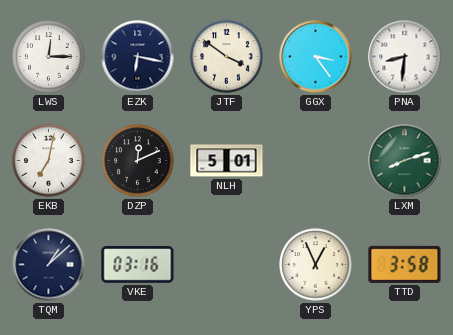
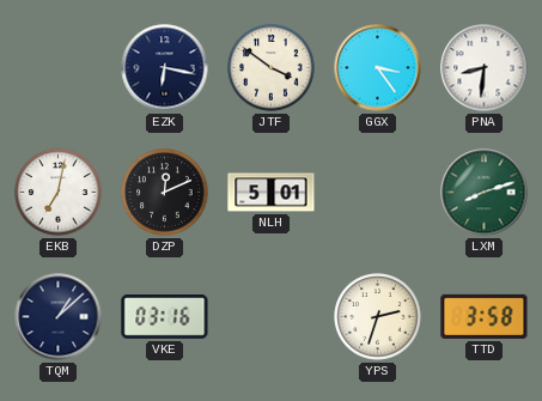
LWS: 12:15 -> none (49, 57)
YPS: 12:56 -> 2:33 (378, 317)
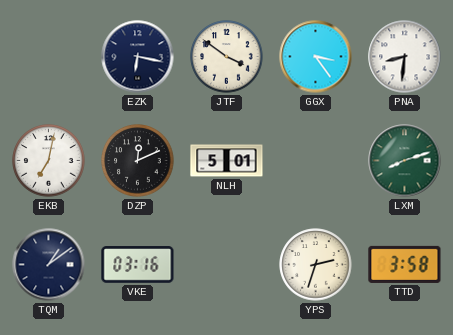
TQM: 1:08 -> 1:09 (49, 265)
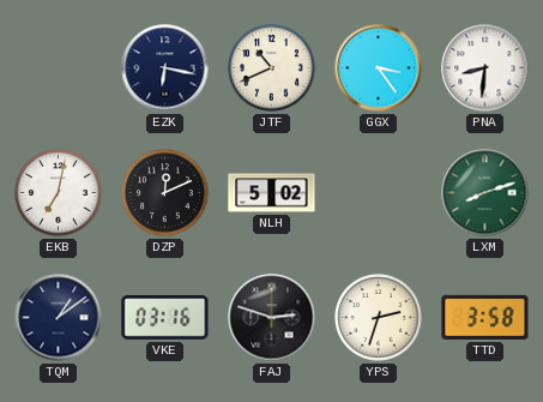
JTF: 3:51 -> 10:41 (272, 68)
NLH: 5:01 -> 5:02 (272, 193)
FAJ: none -> 2:48 (272, 318)
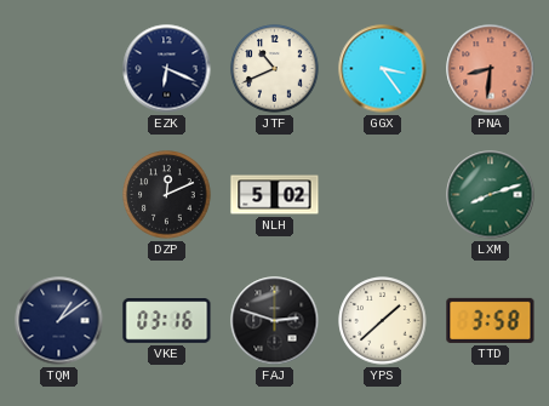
EZK: 6:17 -> 6:19 (167, 69)
PNA dial: white -> salmon (491, 69)
EKB: 7:02 -> none (59, 193)
YPS: 2:33 -> 1:38 (383, 321)
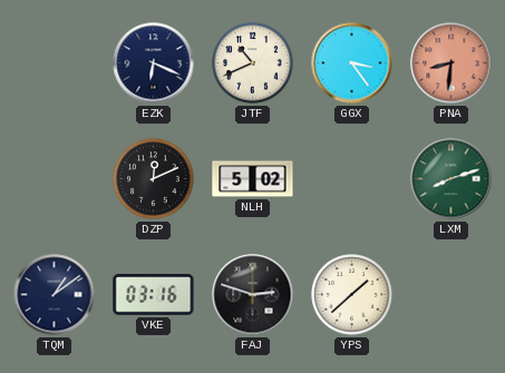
TTD: 3:58 -> none (491, 320)
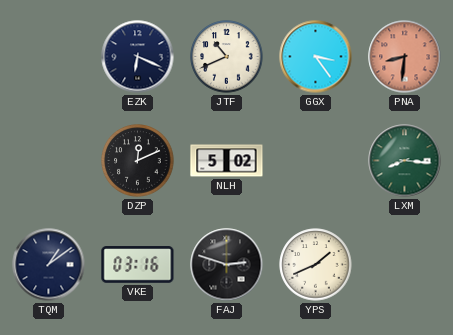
LXM: 8:12 -> 8:16 (405, 161)
YPS: 1:38 -> 1:41 (316, 265)
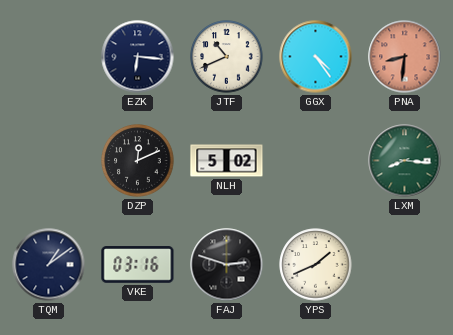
EZK: 6:19 -> 6:16 (138, 57)
GGX: 3:24 -> 4:24 (316, 57)
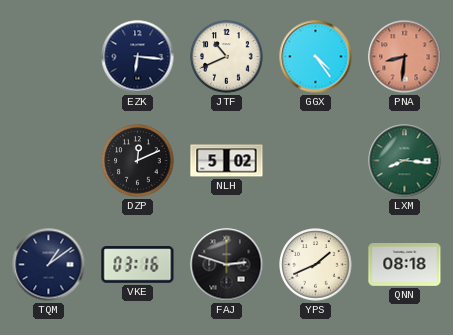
QNN: none -> 08:18 (405, 265)
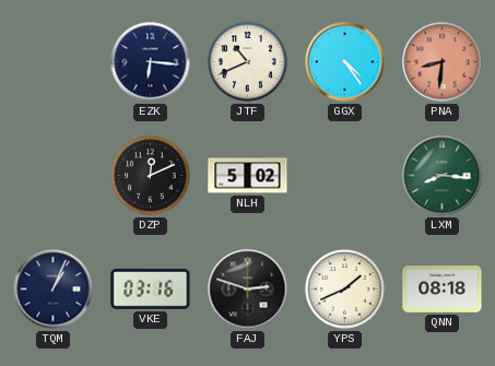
TQM: 1:09 -> 1:04 (54, 290)
